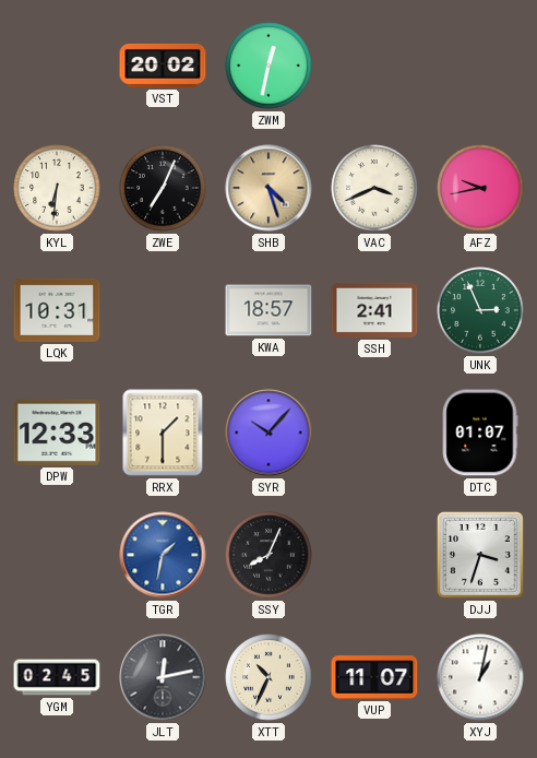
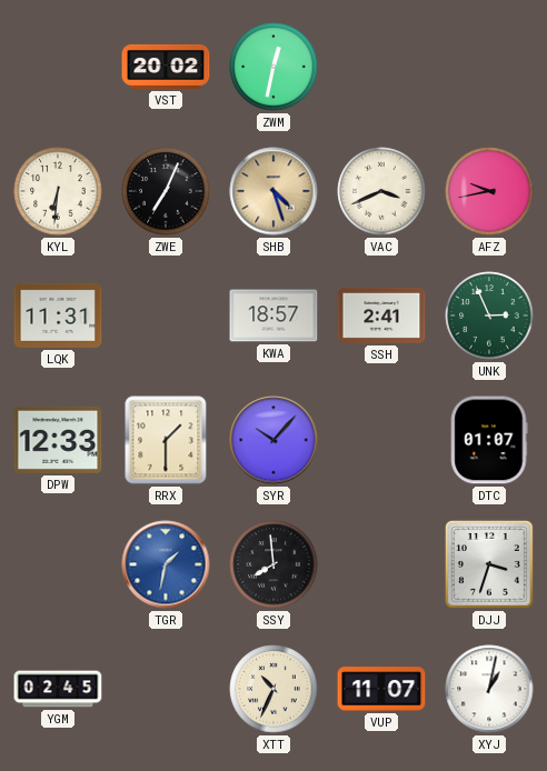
LQK: 10:31 -> 11:31 (58, 316)
SSY: 8:04 -> 7:59 (273, 564)
JLT: 12:13 -> none (163, 677)
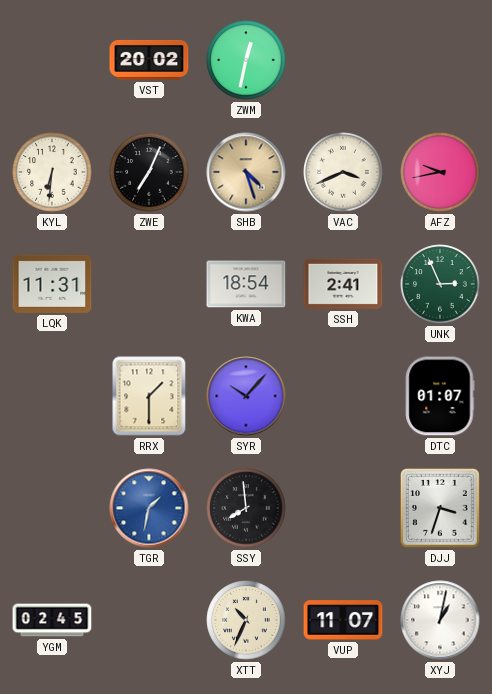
KWA: 18:57 -> 18:54 (246, 284)
DPW: 12:33 -> none (58, 440)
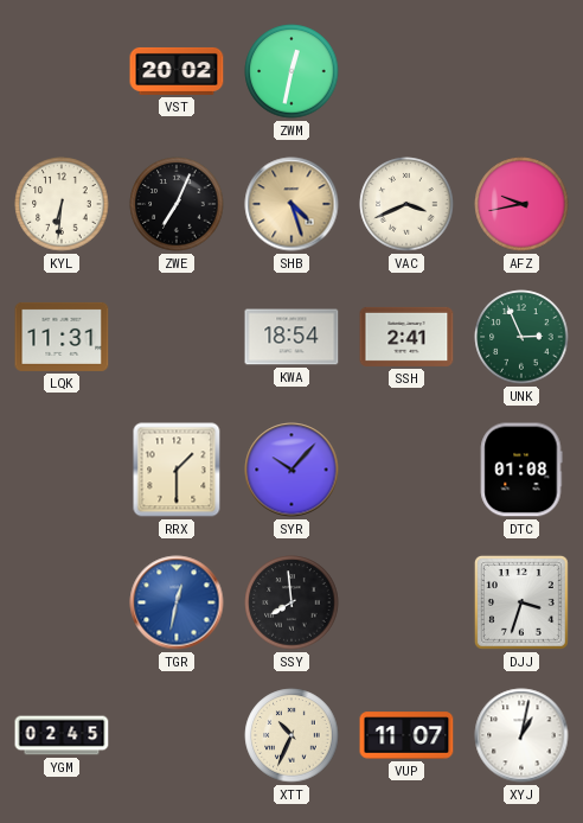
DTC: 01:07 -> 01:08 (521, 470)
TGR: 1:32 -> 12:32 (177, 602)
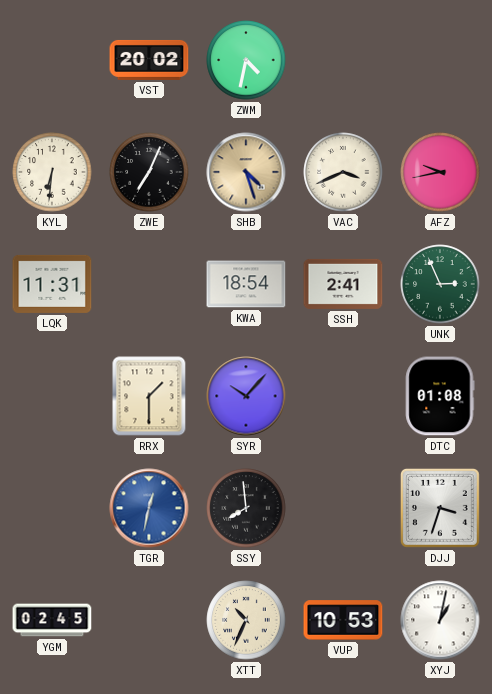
ZWM: 12:32 -> 4:32 (246, 60)
VUP: 11:07 -> 10:53 (343, 620)
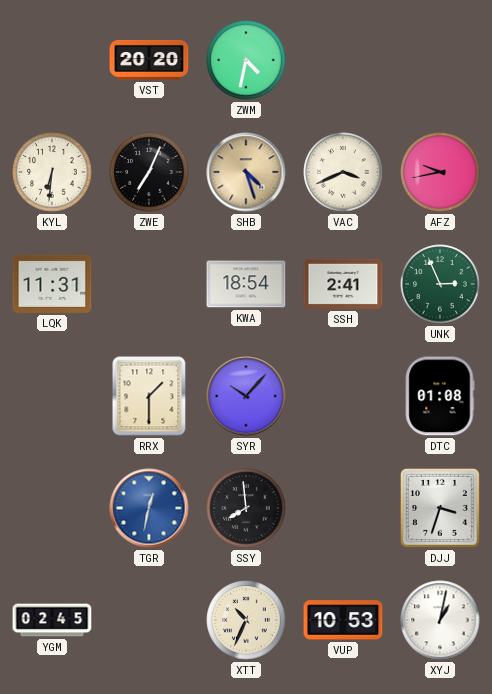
VST: 20:02 -> 20:20 (149, 60)
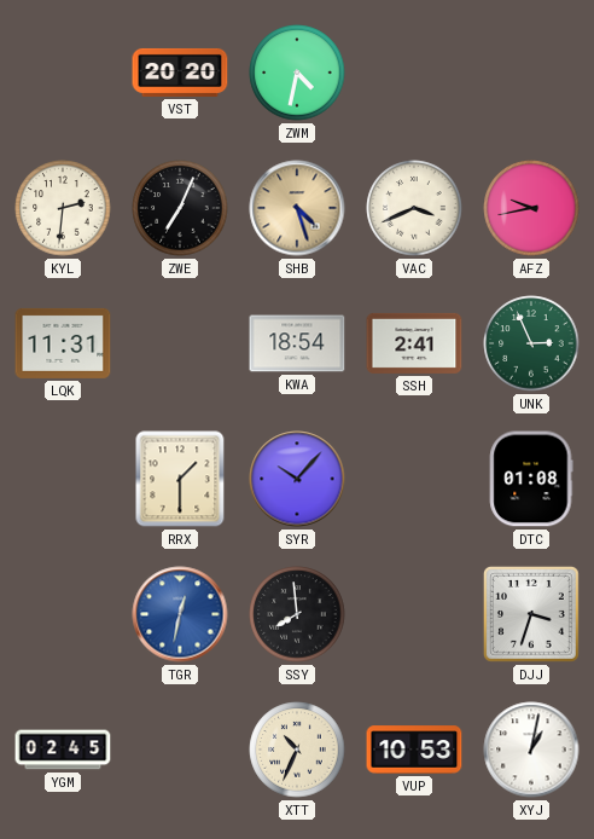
KYL: 6:31 -> 2:31 (63, 208)
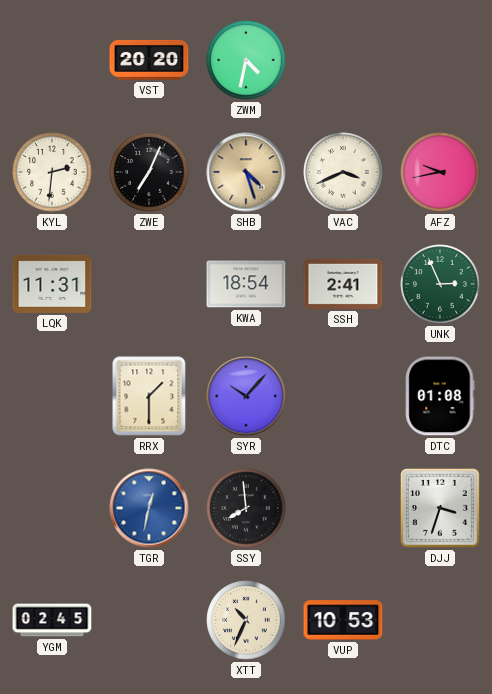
XYJ: 1:02 -> none (531, 750)
